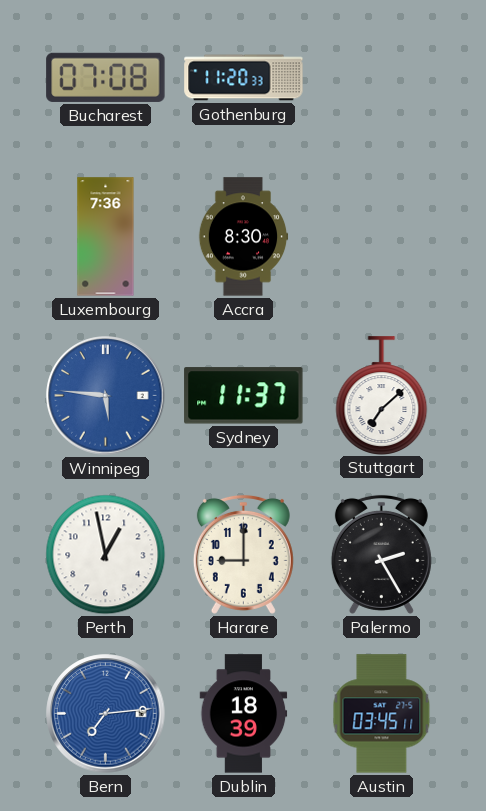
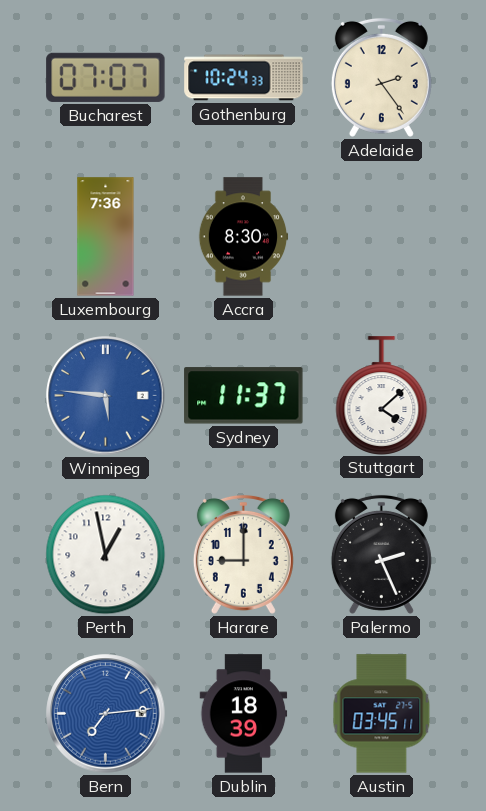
Bucharest: 07:08 -> 07:07 (106, 77)
Gothenburg: 11:20 -> 10:24 (244, 78)
Adelaide: none -> 2:24 (381, 77)
Stuttgart: 7:08 -> 4:08 (382, 395)
Palermo: 2:25 -> 2:26 (381, 554)
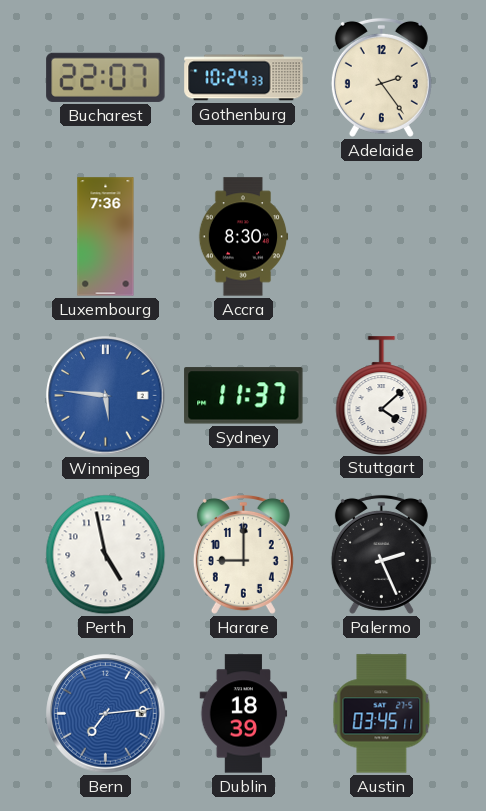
Bucharest: 07:07 -> 22:07 (106, 77)
Perth: 12:58 -> 4:58 (106, 555)
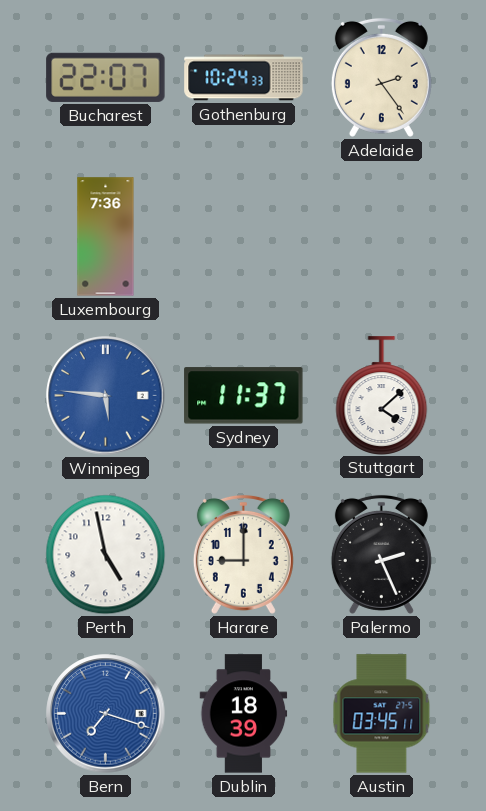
Accra: 8:30 -> none (243, 237)
Bern: 7:14 -> 7:18 (106, 714)
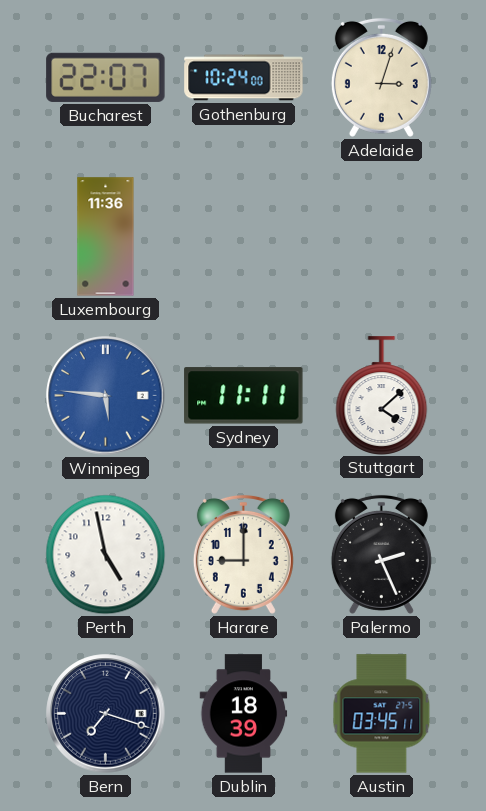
Gothenburg: 10:24:33 -> 10:24:00 (244, 78)
Adelaide: 2:24 -> 3:03 (381, 77)
Luxembourg: 7:36 -> 11:36 (106, 237)
Sydney: 11:37 -> 11:11 (244, 396)
Bern dial: blue -> navy (106, 714)
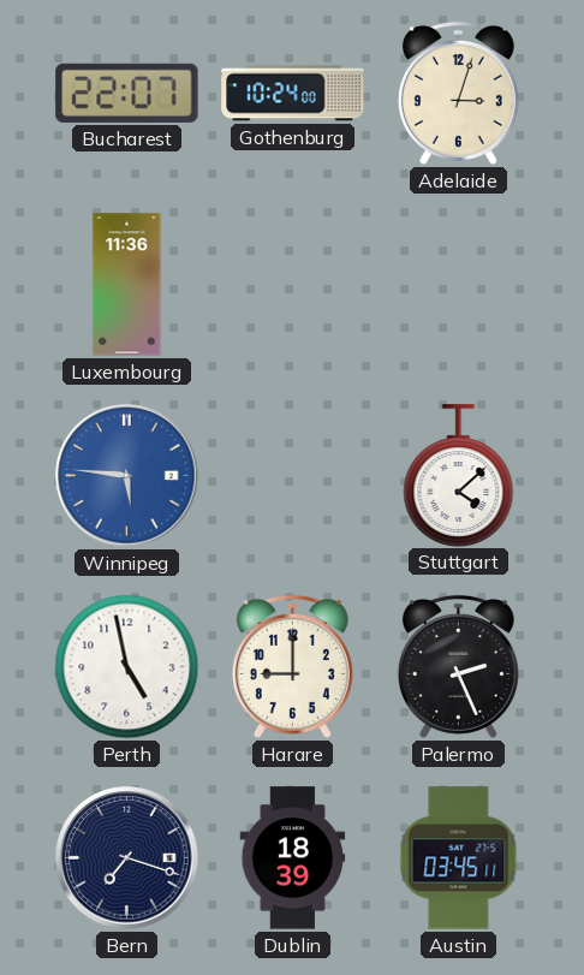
Sydney: 11:11 -> none (244, 396)
